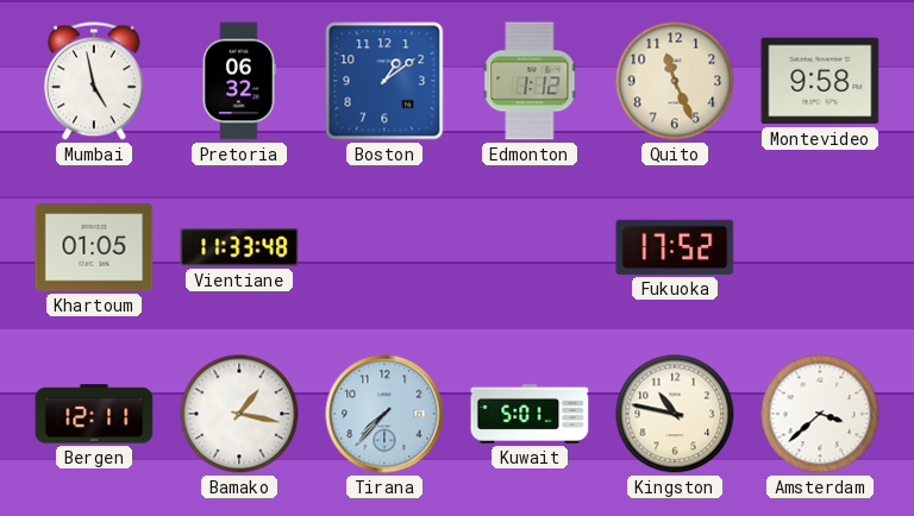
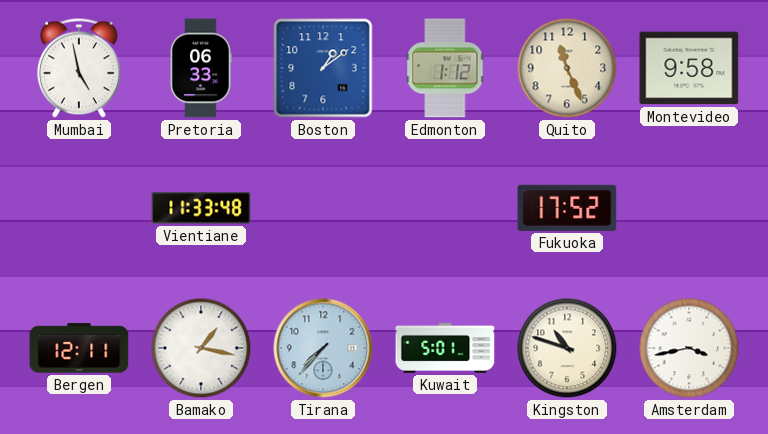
Pretoria: 06:32 -> 06:33 (201, 68)
Khartoum: 01:05 -> none (94, 247)
Kingston: 10:47 -> 10:48 (567, 348)
Amsterdam: 3:38 -> 3:43 (689, 348)
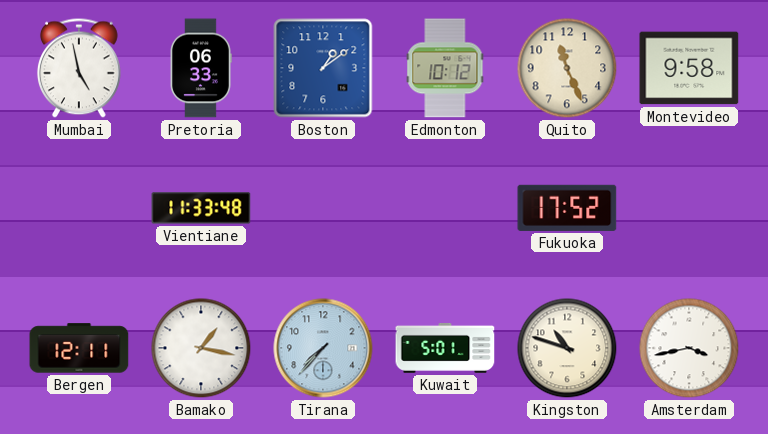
Edmonton: 1:12 -> 10:12 (445, 68)
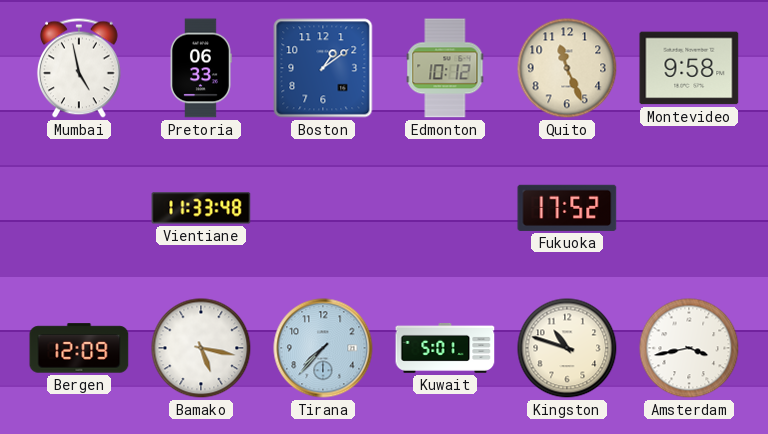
Bergen: 12:11 -> 12:09 (79, 348)
Bamako: 1:17 -> 5:17 (201, 348)
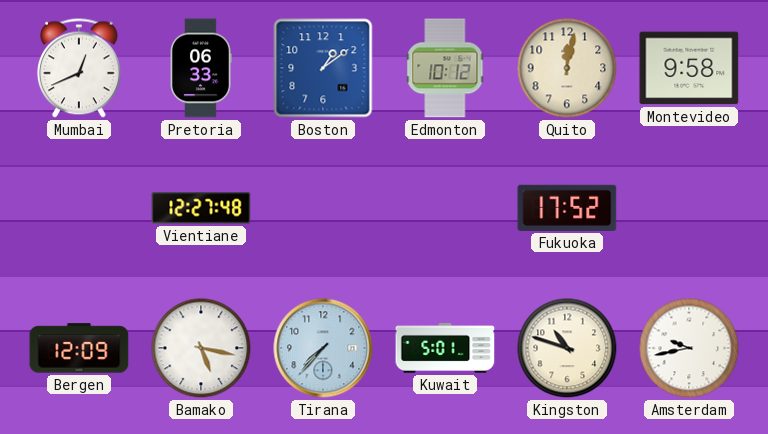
Mumbai: 4:58 -> 12:41 (79, 68)
Quito: 11:26 -> 12:02 (567, 68)
Vientiane: 11:33 -> 12:27 (201, 208)
Amsterdam: 3:43 -> 9:43 (689, 348)
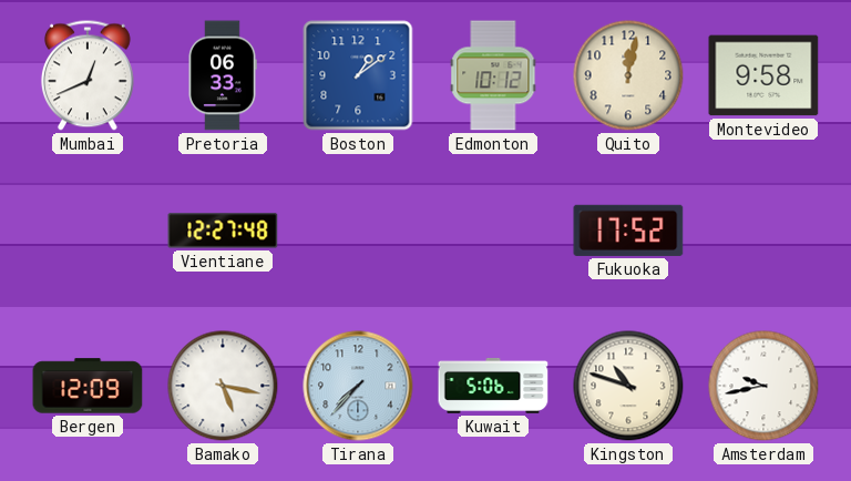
Kuwait: 5:01 -> 5:06 (493, 386)
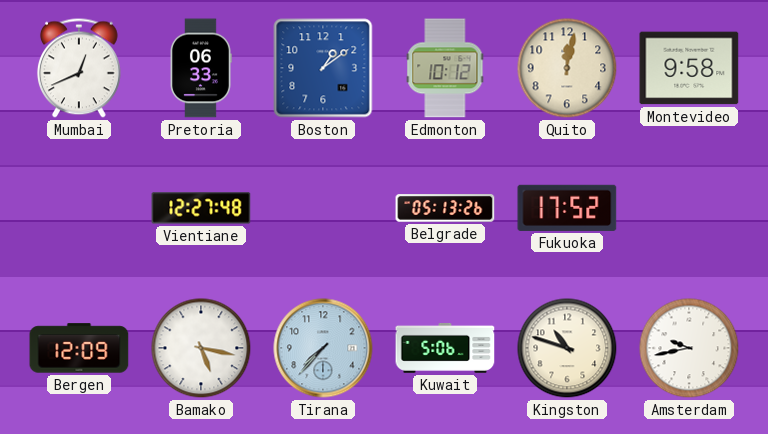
Belgrade: none -> 05:13 (445, 208)
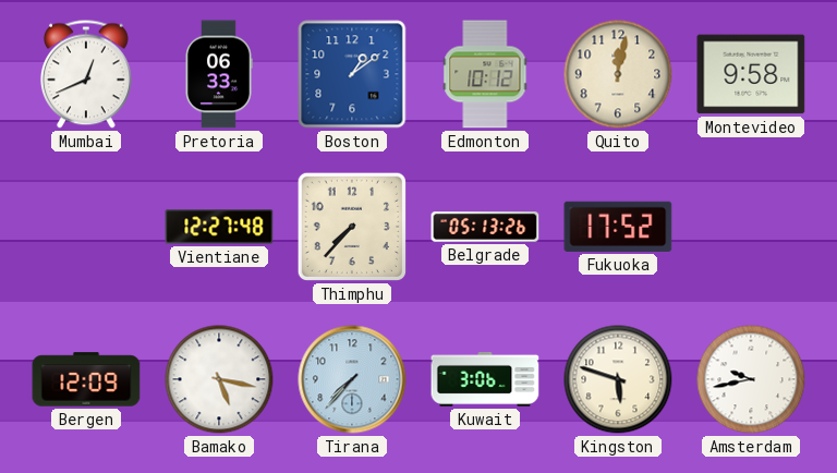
Thimphu: none -> 7:37 (352, 227)
Kuwait: 5:06 -> 3:06 (485, 379)
Kingston: 10:48 -> 5:48 (618, 379)
